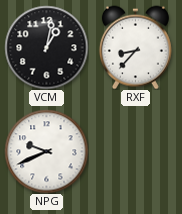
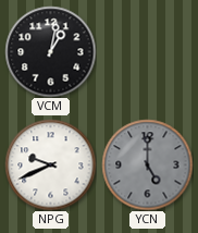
RXF: 8:37 -> none (135, 47)
YCN: none -> 5:00 (147, 164)
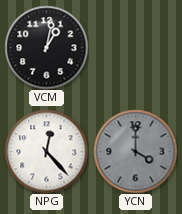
NPG: 9:41 -> 12:23 (46, 151)
YCN: 5:00 -> 4:00 (135, 151)
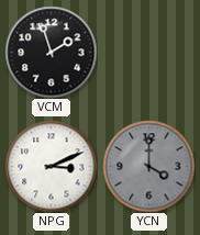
VCM: 1:02 -> 1:57 (51, 52)
NPG: 12:23 -> 3:11 (51, 166)
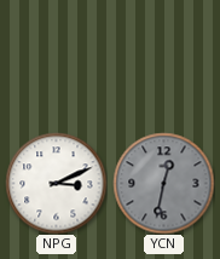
VCM: 1:57 -> none (51, 52)
YCN: 4:00 -> 12:32 (163, 183)
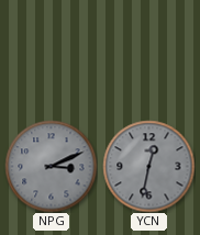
NPG dial: white -> grey (51, 166)
